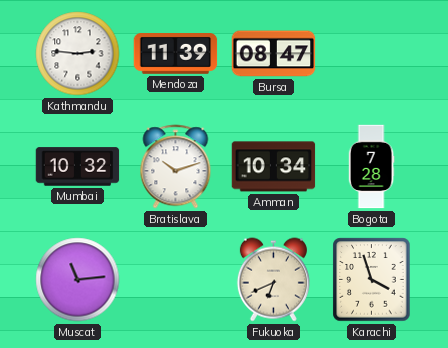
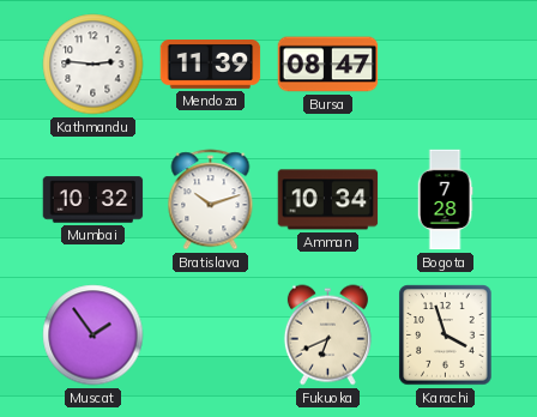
Muscat: 11:14 -> 1:54 (93, 336)
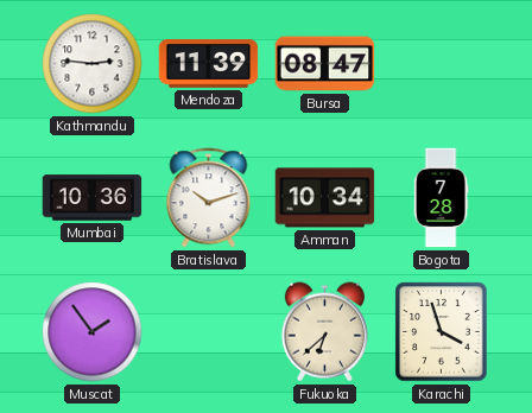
Mumbai: 10:32 -> 10:36 (93, 198)
Fukuoka: 6:41 -> 6:38 (324, 332)
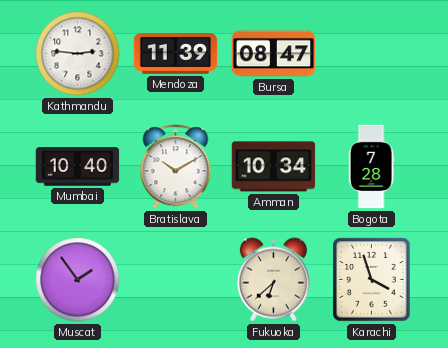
Mumbai: 10:36 -> 10:40 (78, 167)
Bratislava: 10:12 -> 10:10 (176, 167)
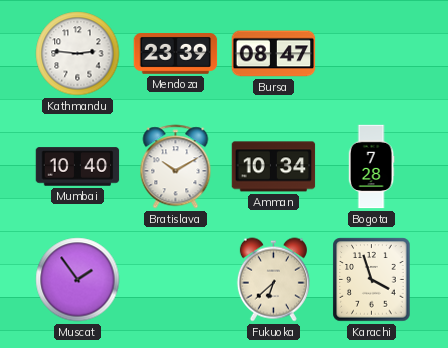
Mendoza: 11:39 -> 23:39 (176, 54)
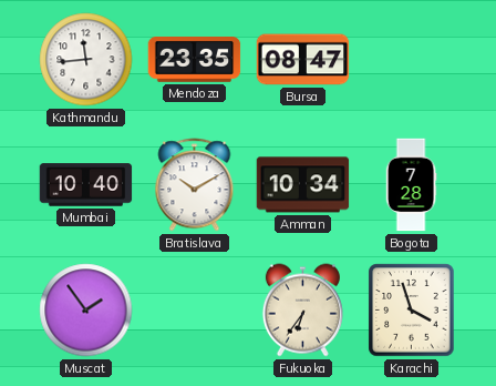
Kathmandu: 2:46 -> 11:44 (86, 60)
Mendoza: 23:39 -> 23:35 (195, 60)
Fukuoka: 6:38 -> 6:36 (302, 311)
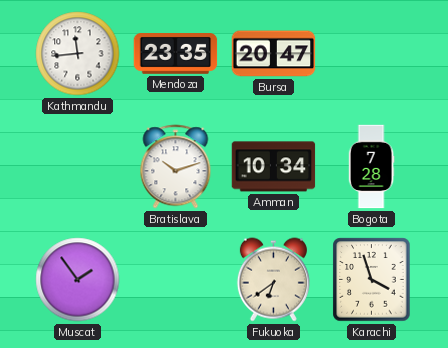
Bursa: 08:47 -> 20:47 (274, 54)
Mumbai: 10:40 -> none (86, 185)
Bratislava: 10:10 -> 10:12 (176, 167)
Fukuoka: 6:36 -> 6:39 (273, 280)
